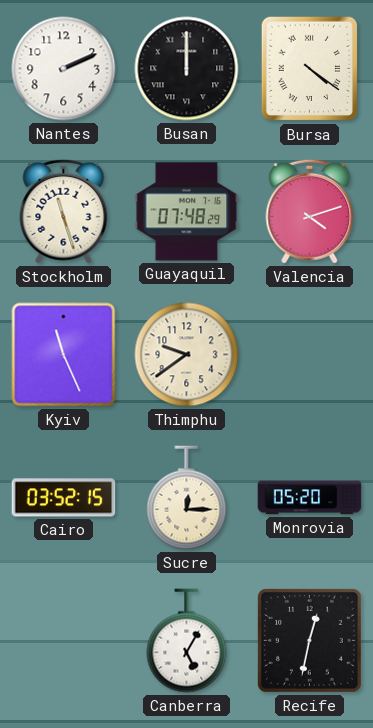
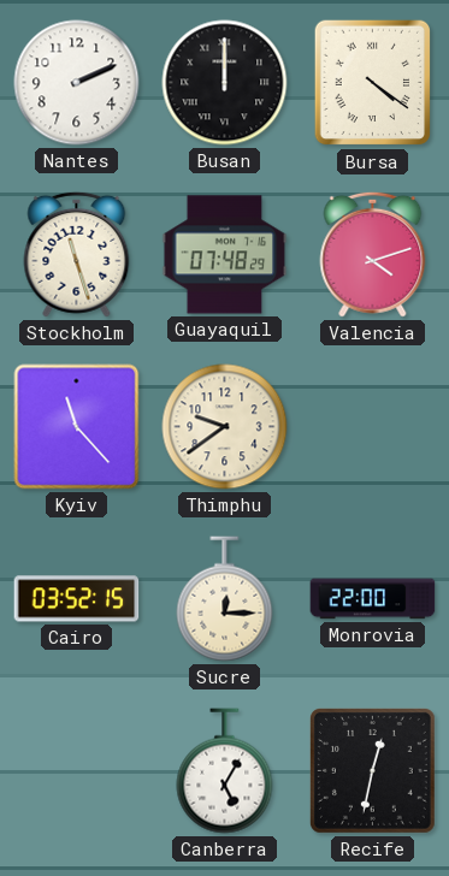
Kyiv: 11:26 -> 11:23 (77, 427)
Monrovia: 05:20 -> 22:00 (373, 599)
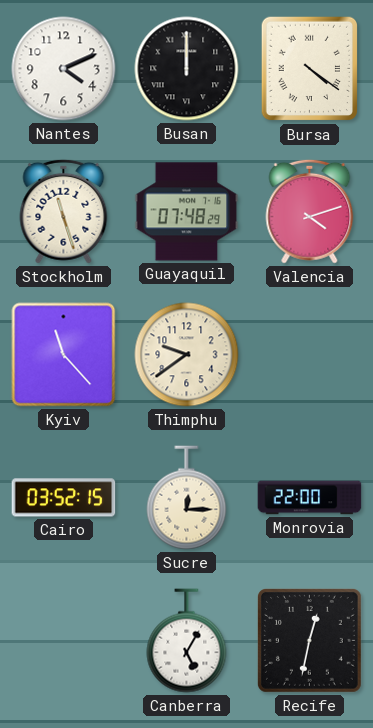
Nantes: 2:11 -> 4:11 (64, 69)
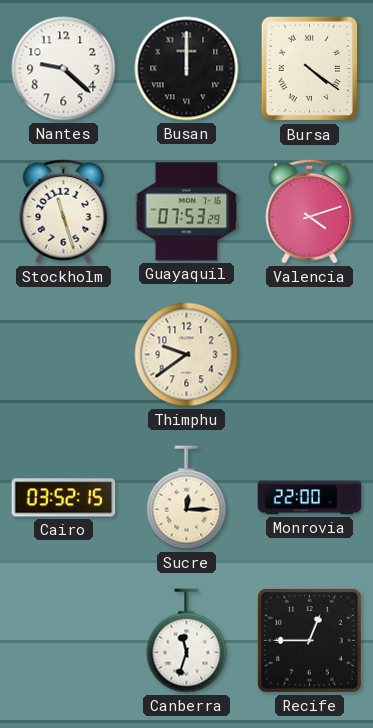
Nantes: 4:11 -> 9:22 (64, 69)
Guayaquil: 07:48 -> 07:53 (187, 212)
Kyiv: 11:23 -> none (64, 355)
Canberra: 5:05 -> 11:33 (187, 641)
Recife: 12:32 -> 12:45 (309, 640)
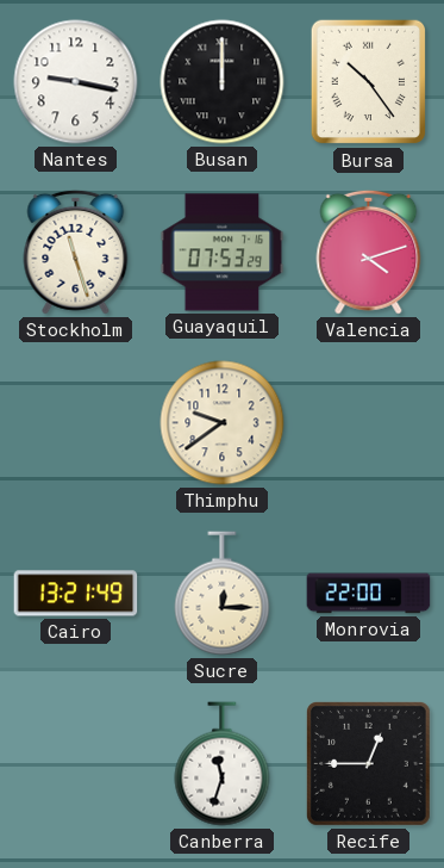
Nantes: 9:22 -> 9:17 (76, 82)
Bursa: 4:21 -> 10:24 (369, 82)
Cairo: 03:52 -> 13:21 (76, 594)
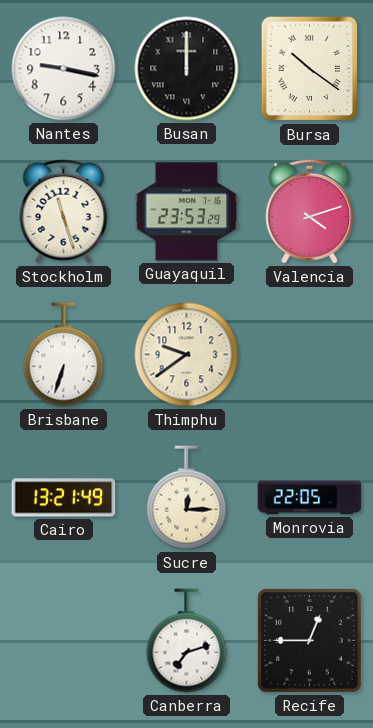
Bursa: 10:24 -> 10:21 (310, 69)
Guayaquil: 07:53 -> 23:53 (187, 212)
Brisbane: none -> 6:33 (64, 355)
Monrovia: 22:00 -> 22:05 (310, 498)
Canberra: 11:33 -> 7:12 (187, 641)
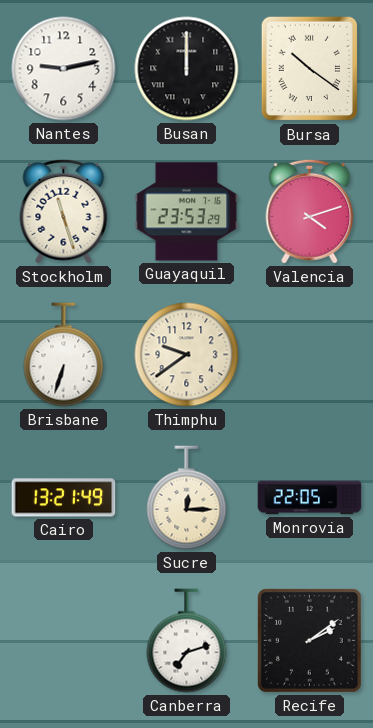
Nantes: 9:17 -> 9:13 (64, 69)
Recife: 12:45 -> 2:09 (309, 640)
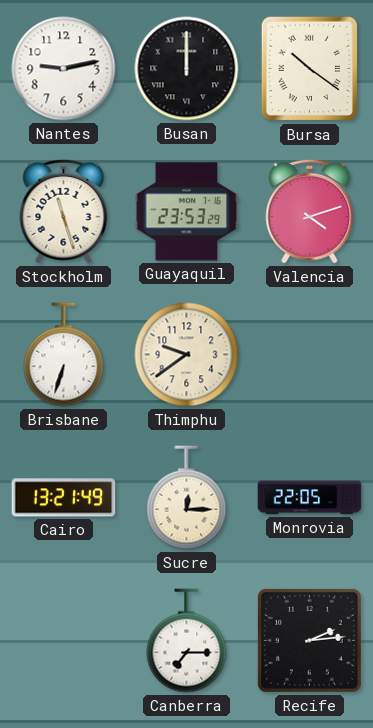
Canberra: 7:12 -> 7:15 (187, 641)
Recife: 2:09 -> 2:14 (309, 640)
